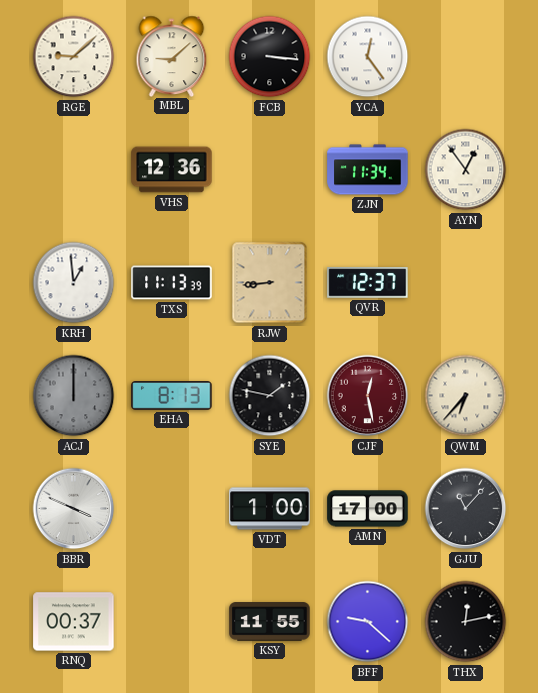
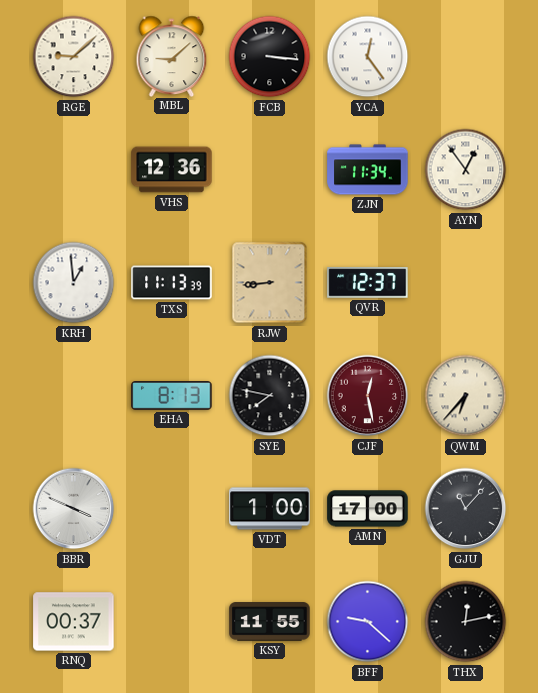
ACJ: 12:00 -> none (74, 396)
SYE: 1:47 -> 7:47 (270, 396)
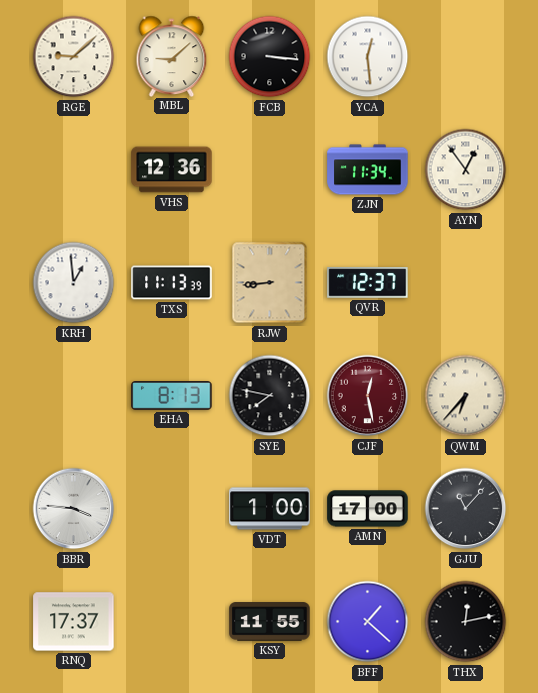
YCA: 12:24 -> 12:29 (368, 57)
BBR: 3:49 -> 3:46 (74, 509)
RNQ: 00:37 -> 17:37 (74, 622)
BFF: 9:22 -> 1:22 (368, 622)
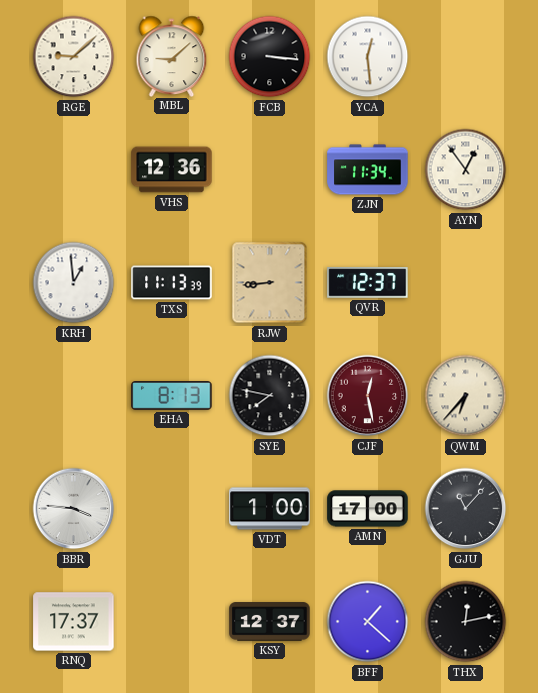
KSY: 11:55 -> 12:37 (270, 622)
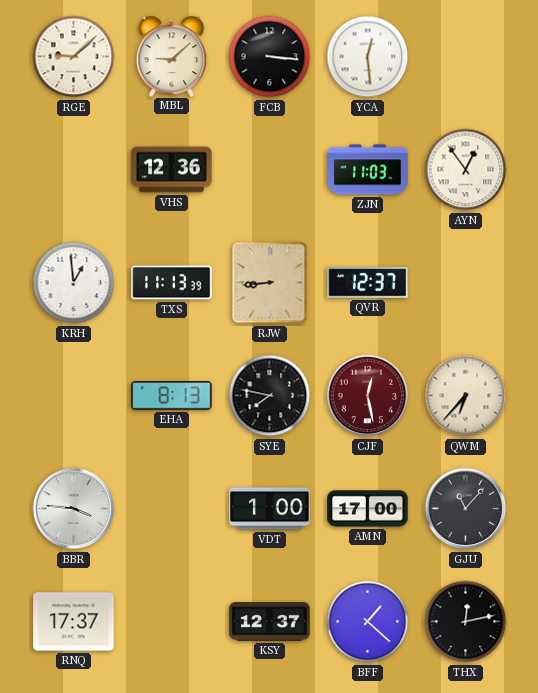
ZJN: 11:34 -> 11:03 (368, 170)
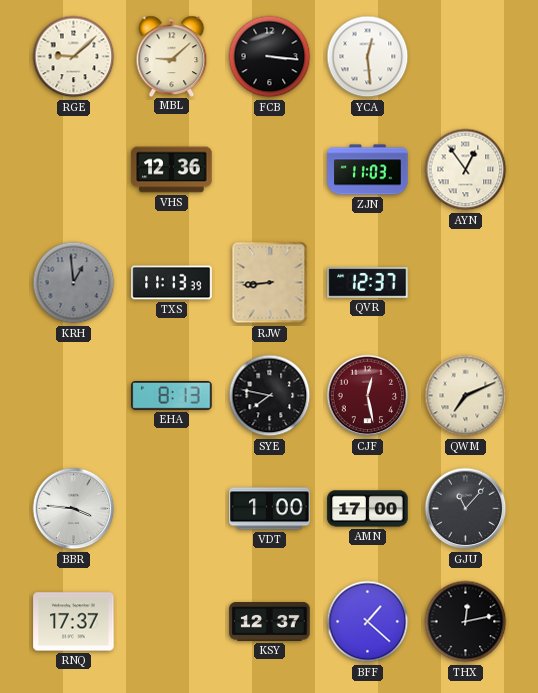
KRH dial: white -> grey (74, 283)
QWM: 6:37 -> 7:11 (466, 396)
